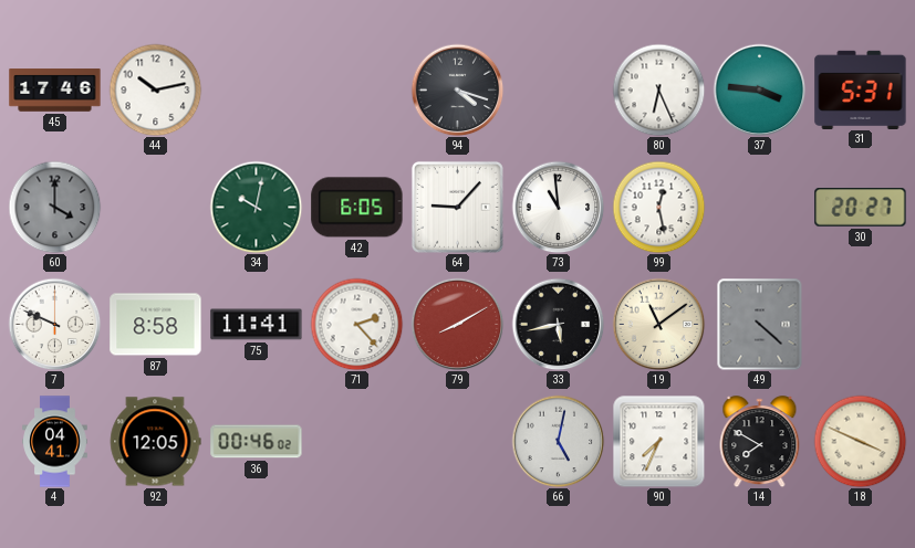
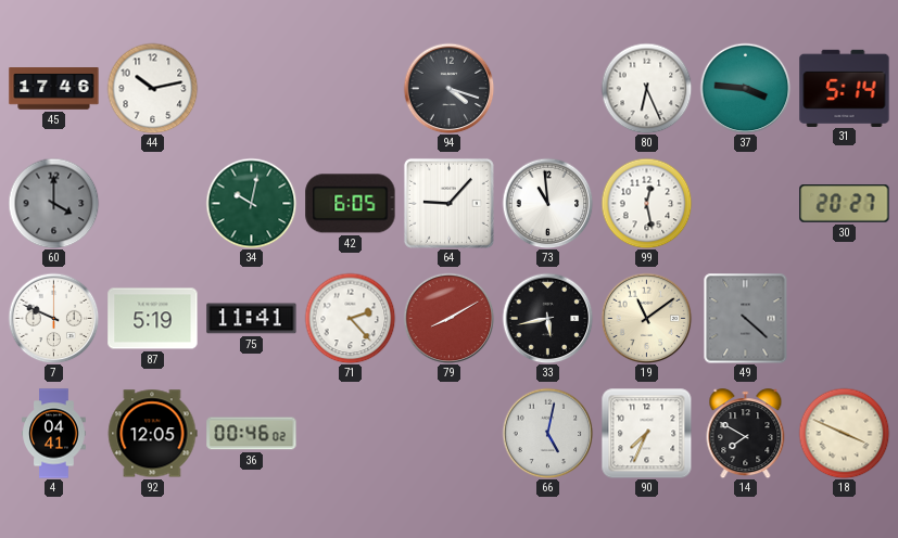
31: 5:31 -> 5:14 (845, 88)
87: 8:58 -> 5:19 (153, 319)
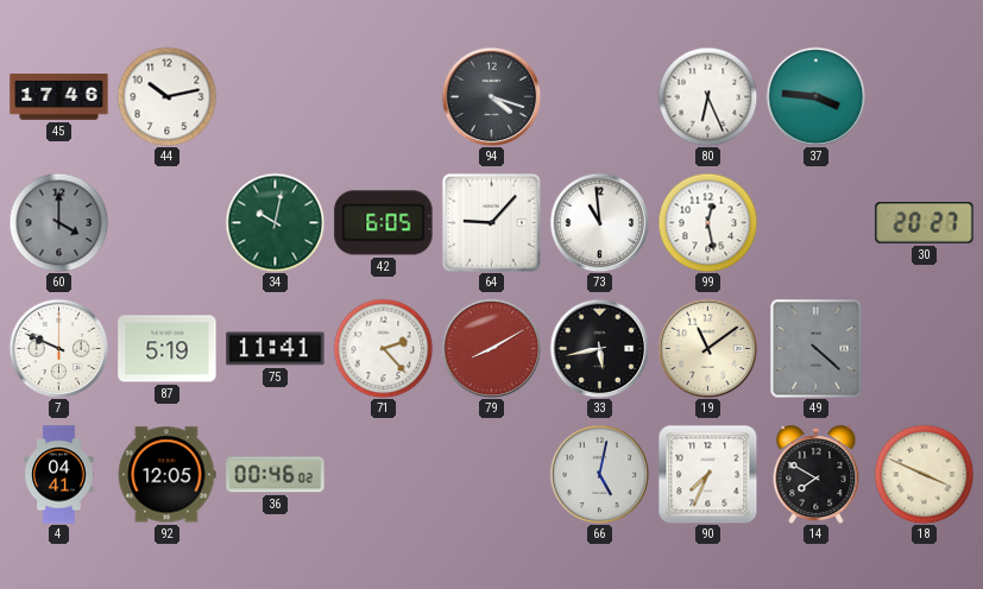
31: 5:14 -> none (845, 88)
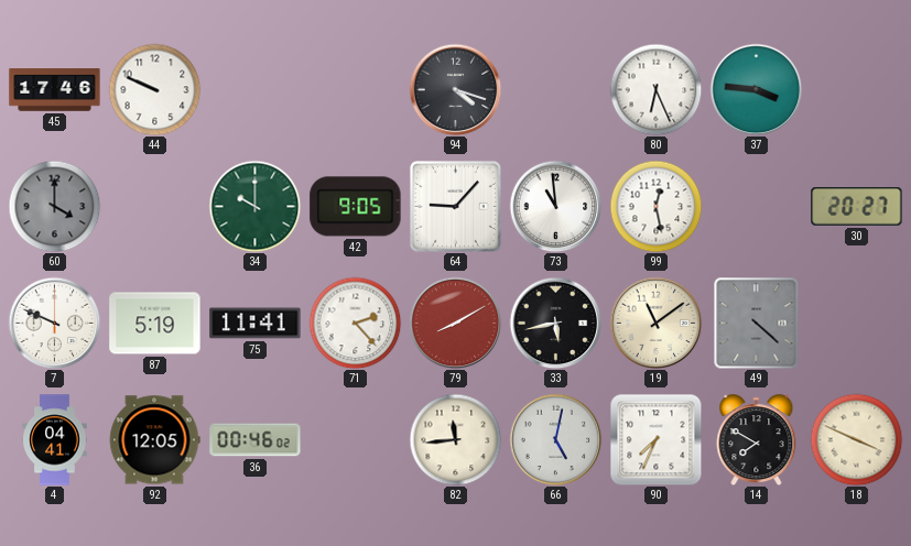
44: 10:13 -> 9:49 (154, 89)
34: 10:02 -> 10:00 (254, 206)
42: 6:05 -> 9:05 (356, 207)
82: none -> 11:44 (455, 439)
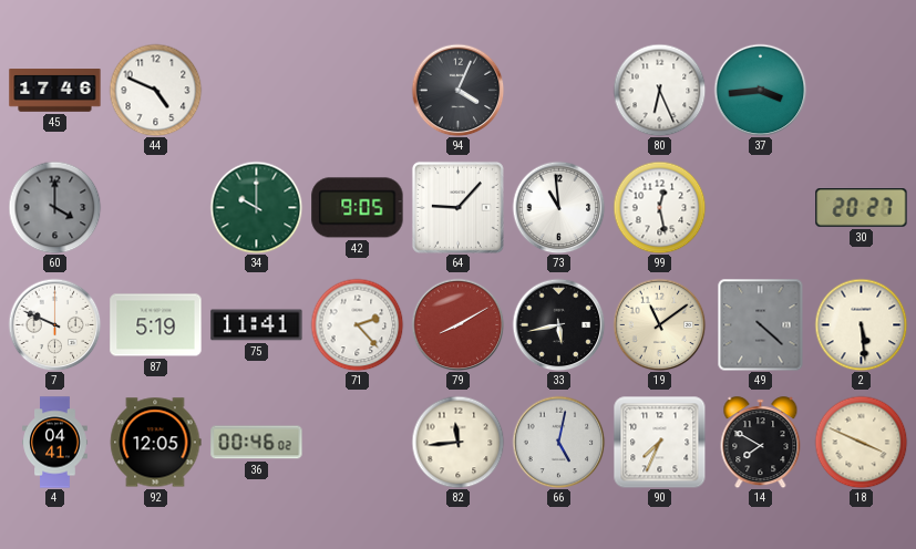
44: 9:49 -> 4:49 (155, 90)
94: 4:18 -> 4:04 (457, 90)
37: 3:46 -> 3:44 (760, 90)
2: none -> 5:29 (861, 324)
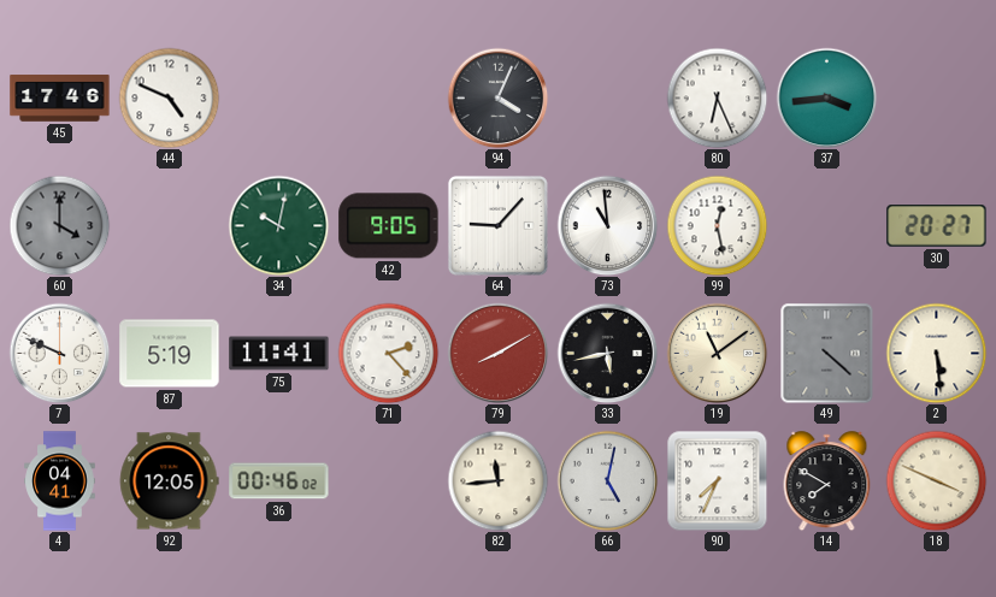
34: 10:00 -> 10:02 (278, 225)
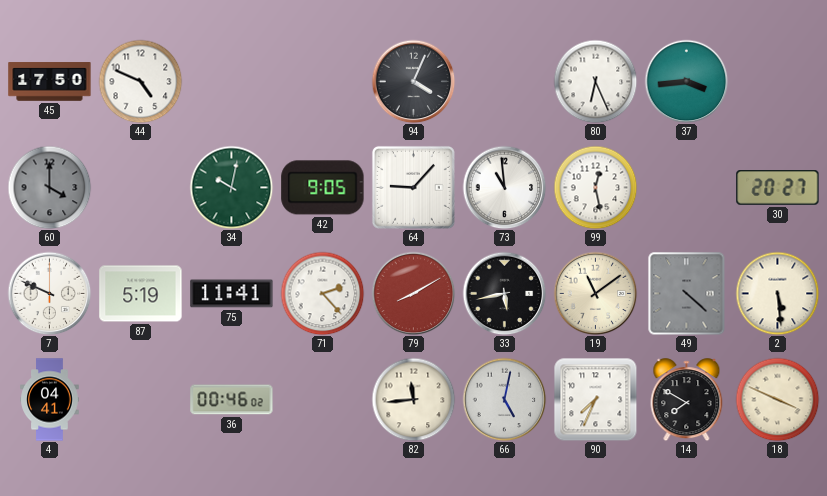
45: 17:46 -> 17:50 (50, 82)
92: 12:05 -> none (169, 481)
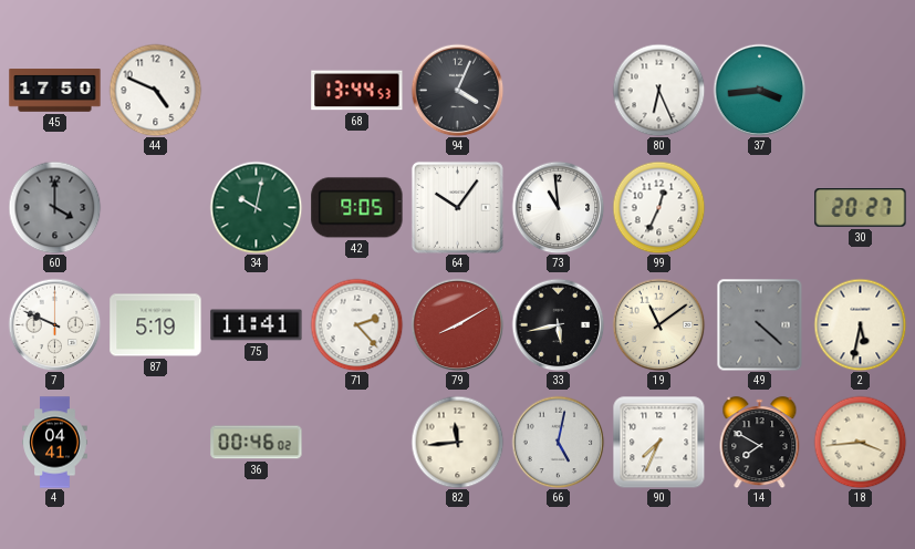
68: none -> 13:44 (357, 91)
64: 9:07 -> 10:06 (457, 207)
99: 12:28 -> 12:34 (658, 207)
2: 5:29 -> 5:32 (860, 324)
18: 3:49 -> 3:44 (860, 442)
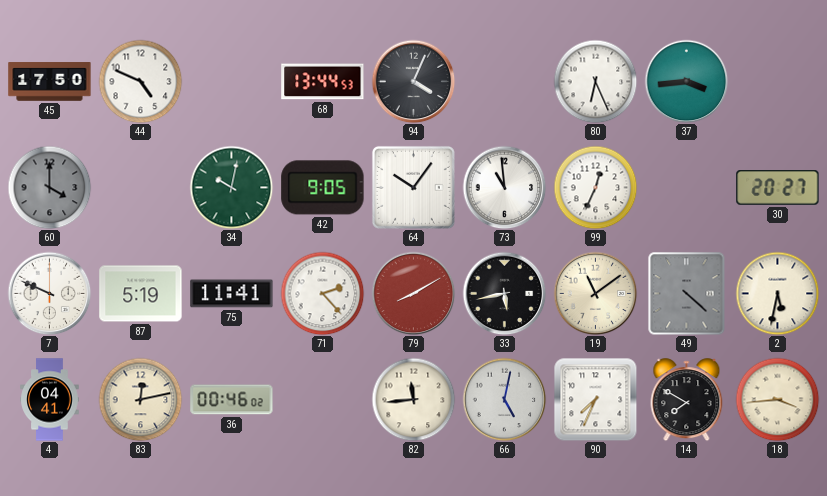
83: none -> 12:13 (140, 399)
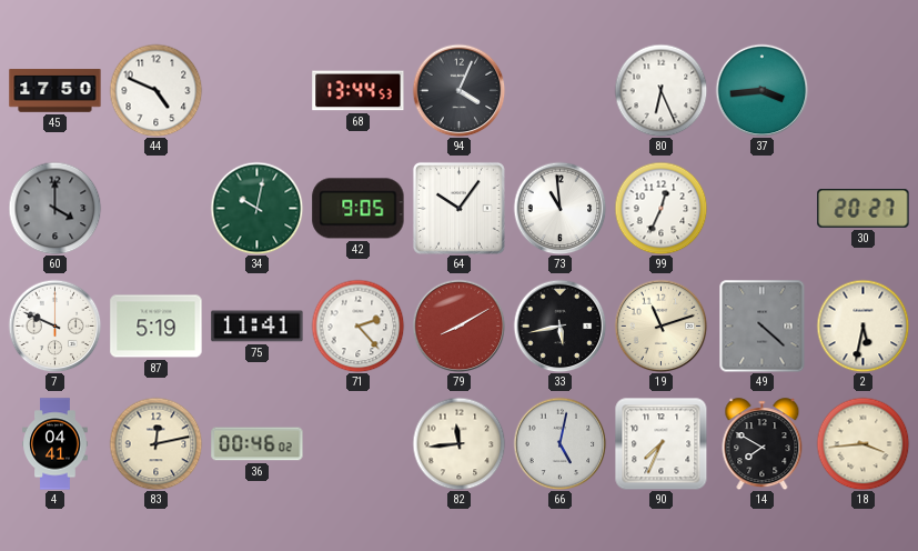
19: 11:09 -> 11:12 (660, 325)
